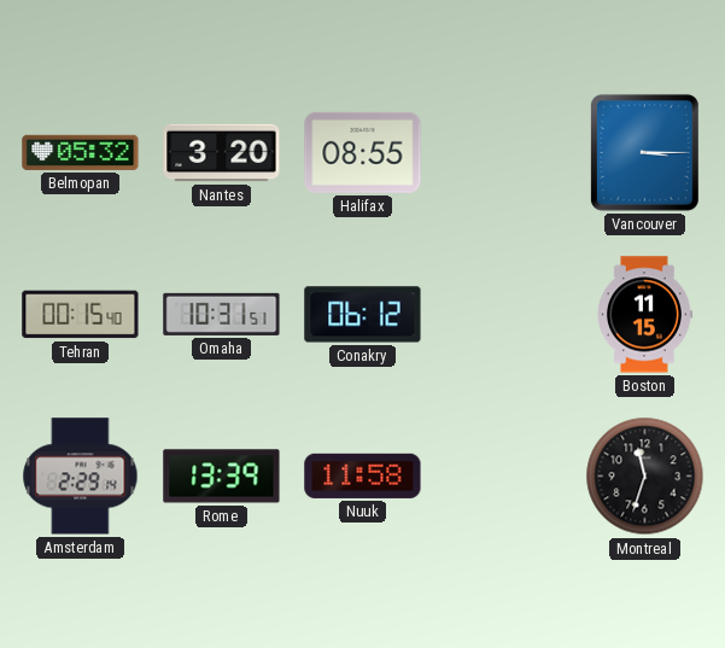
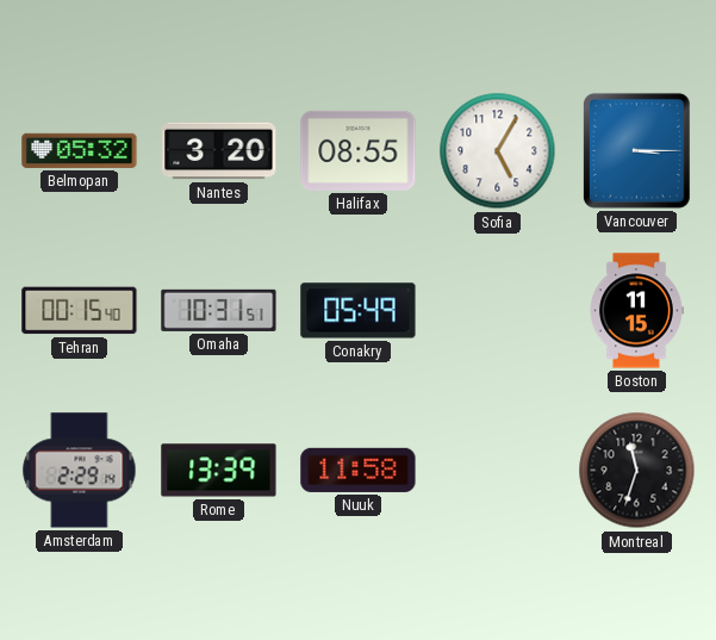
Sofia: none -> 5:05 (498, 151)
Conakry: 06:12 -> 05:49 (359, 311)
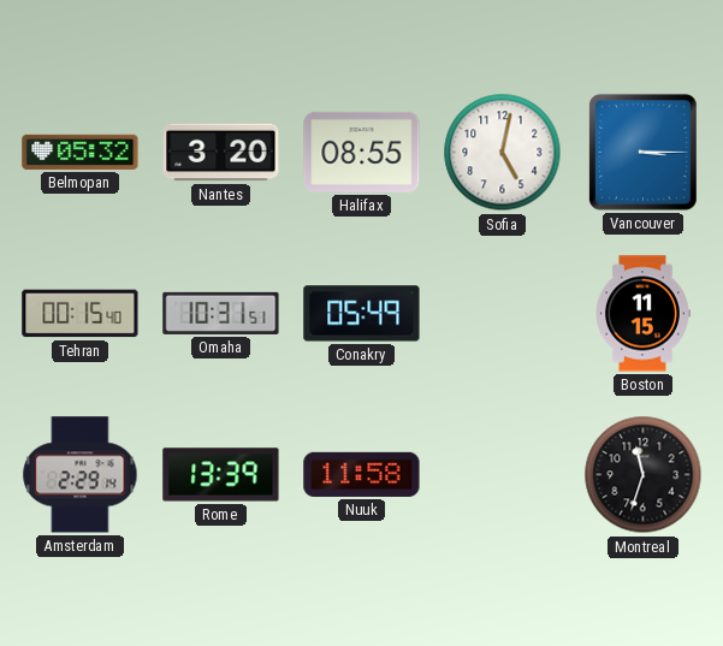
Sofia: 5:05 -> 5:02 (503, 153)
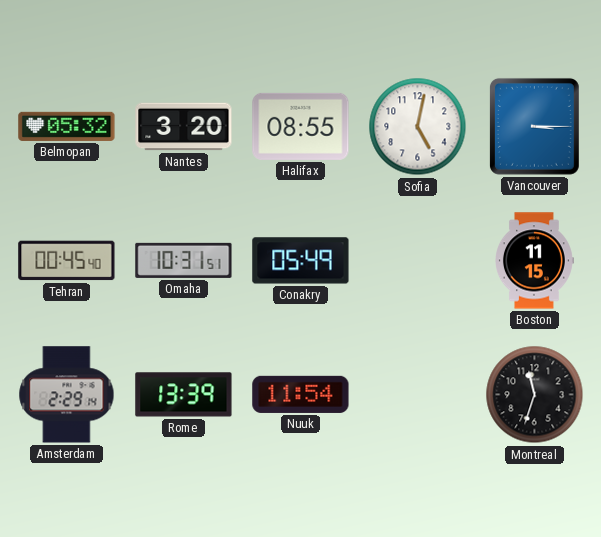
Tehran: 00:15 -> 00:45 (67, 261)
Nuuk: 11:58 -> 11:54 (301, 394)
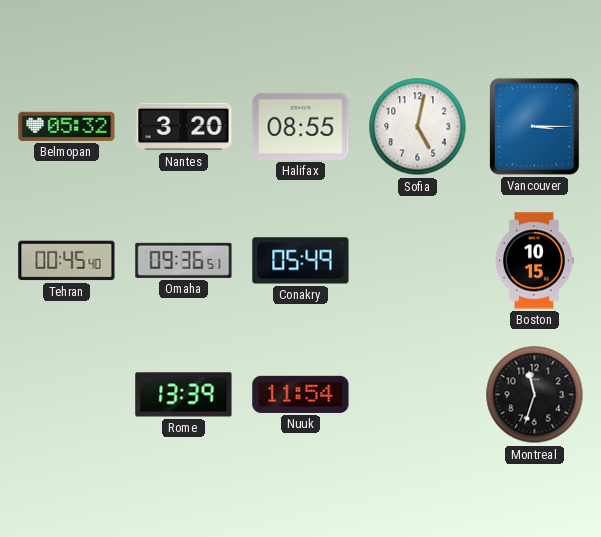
Omaha: 10:31 -> 09:36 (184, 260)
Boston: 11:15 -> 10:15 (535, 261)
Amsterdam: 2:29 -> none (67, 395)
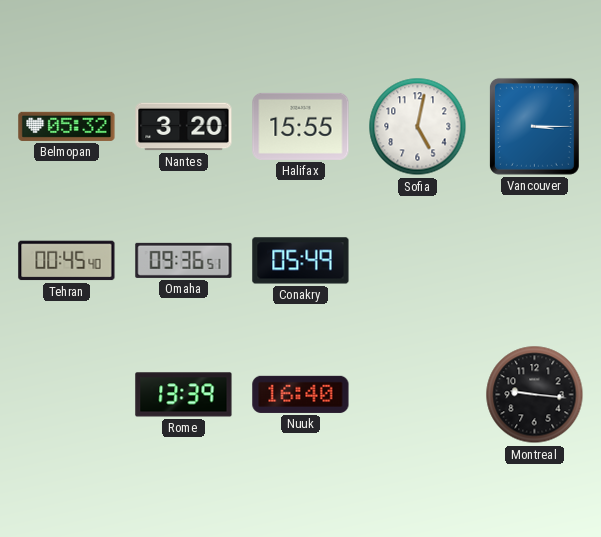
Halifax: 08:55 -> 15:55 (301, 126)
Boston: 10:15 -> none (535, 261)
Nuuk: 11:54 -> 16:40 (301, 394)
Montreal: 11:33 -> 9:16 (535, 395)
